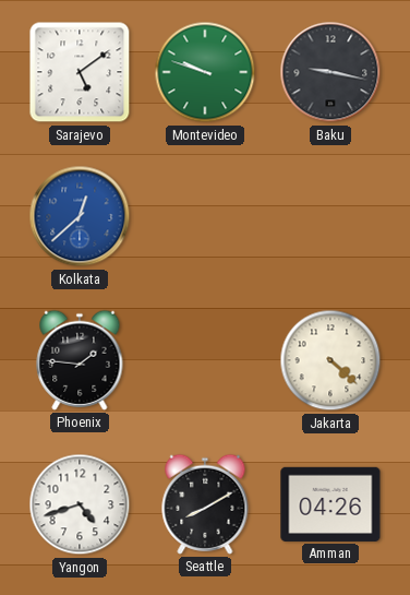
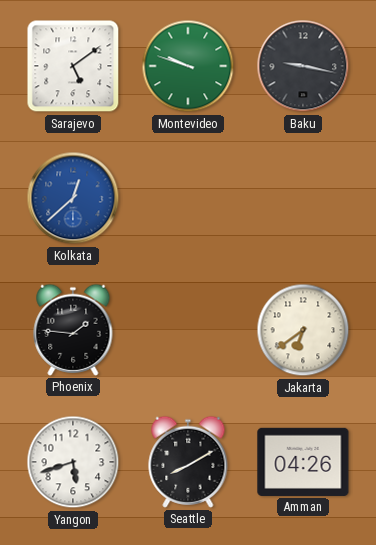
Jakarta: 4:22 -> 6:39 (303, 330)
Yangon: 4:42 -> 5:42 (73, 462)
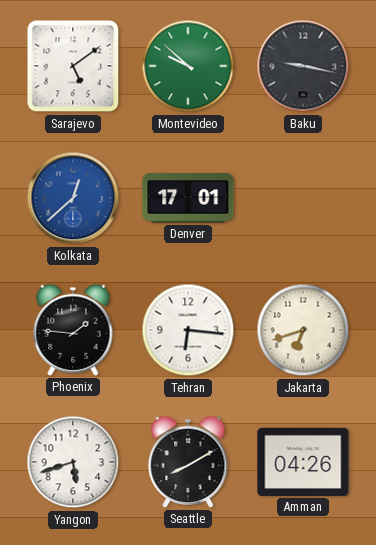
Montevideo: 9:48 -> 9:52 (188, 66)
Denver: none -> 17:01 (188, 198)
Tehran: none -> 6:16 (188, 330)
Jakarta: 6:39 -> 6:42 (303, 330)
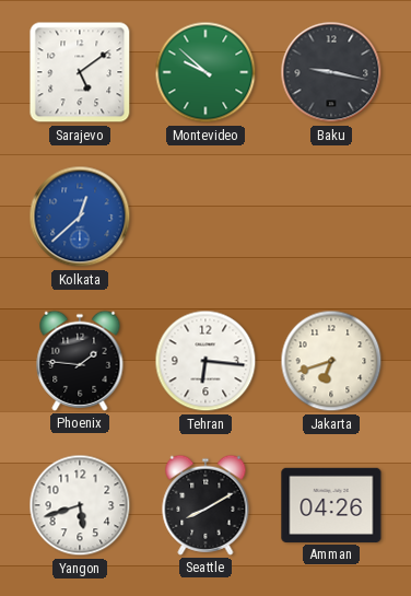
Denver: 17:01 -> none (188, 198)
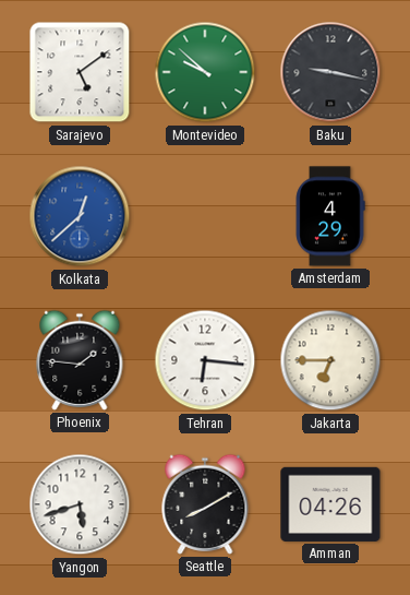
Amsterdam: none -> 4:29 (330, 216)
Jakarta: 6:42 -> 6:45 (330, 360)
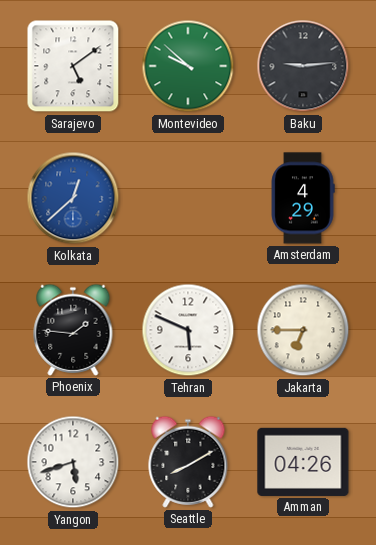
Baku: 9:17 -> 9:14 (303, 66)
Tehran: 6:16 -> 5:49 (188, 330)
